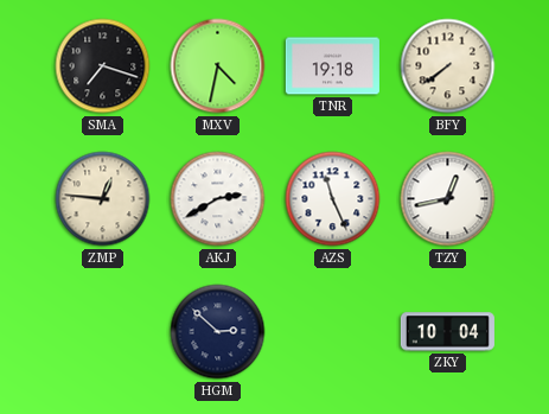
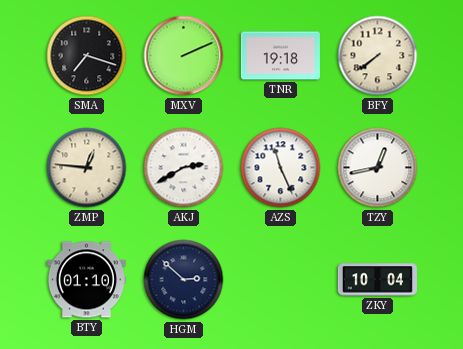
MXV: 4:32 -> 2:11 (184, 56)
BTY: none -> 01:10 (86, 280)
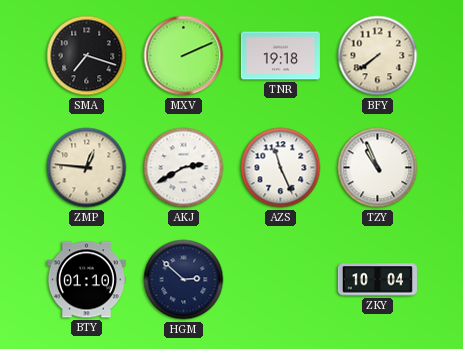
TZY: 12:43 -> 10:56 (378, 168)
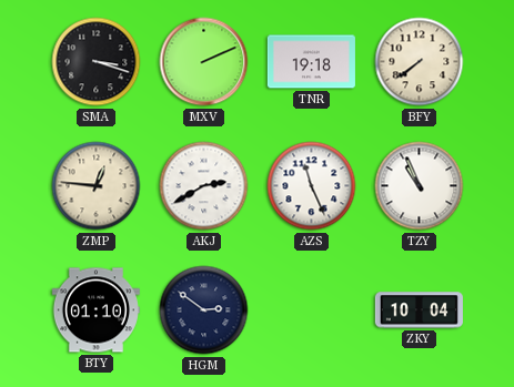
SMA: 7:18 -> 3:18 (97, 62)
HGM: 2:52 -> 2:51 (204, 310)
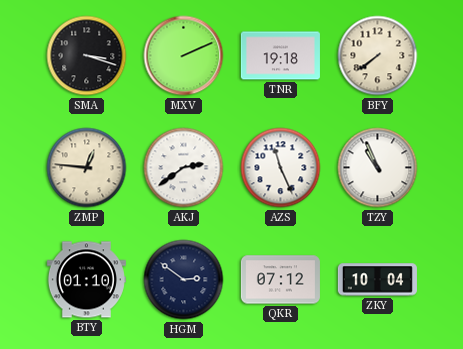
AKJ: 2:40 -> 2:39 (184, 168)
QKR: none -> 07:12 (280, 280)
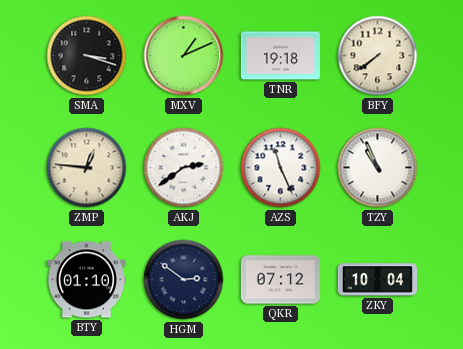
MXV: 2:11 -> 1:11 (184, 56)
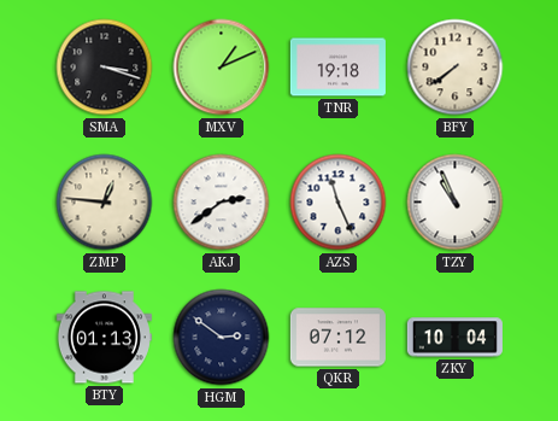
BTY: 01:10 -> 01:13 (104, 338)
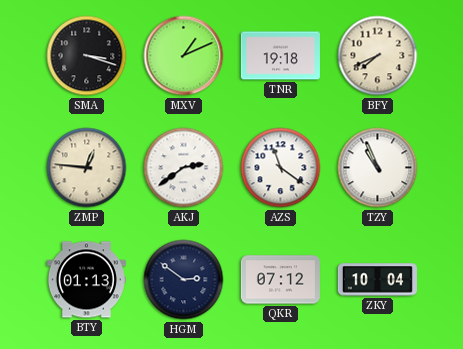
BFY: 7:39 -> 7:41 (378, 56)
AZS: 11:26 -> 11:21 (281, 168)
